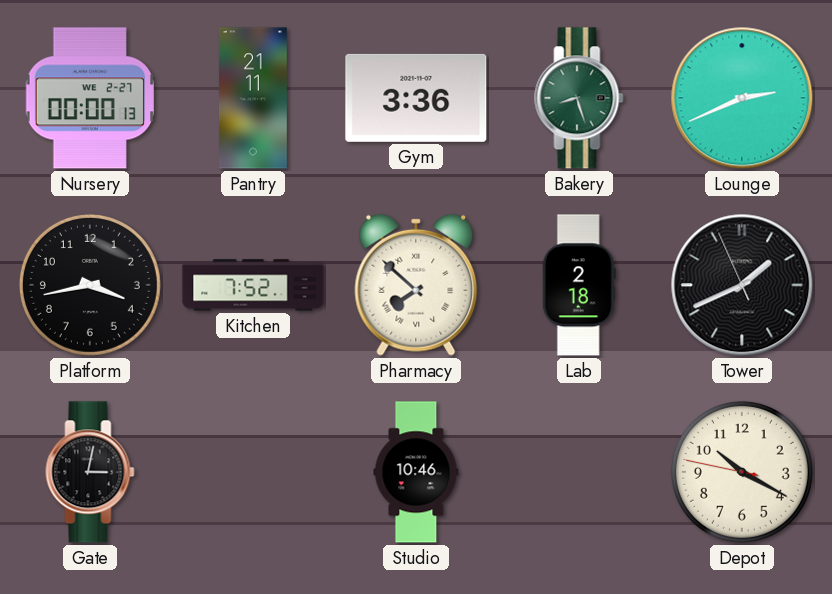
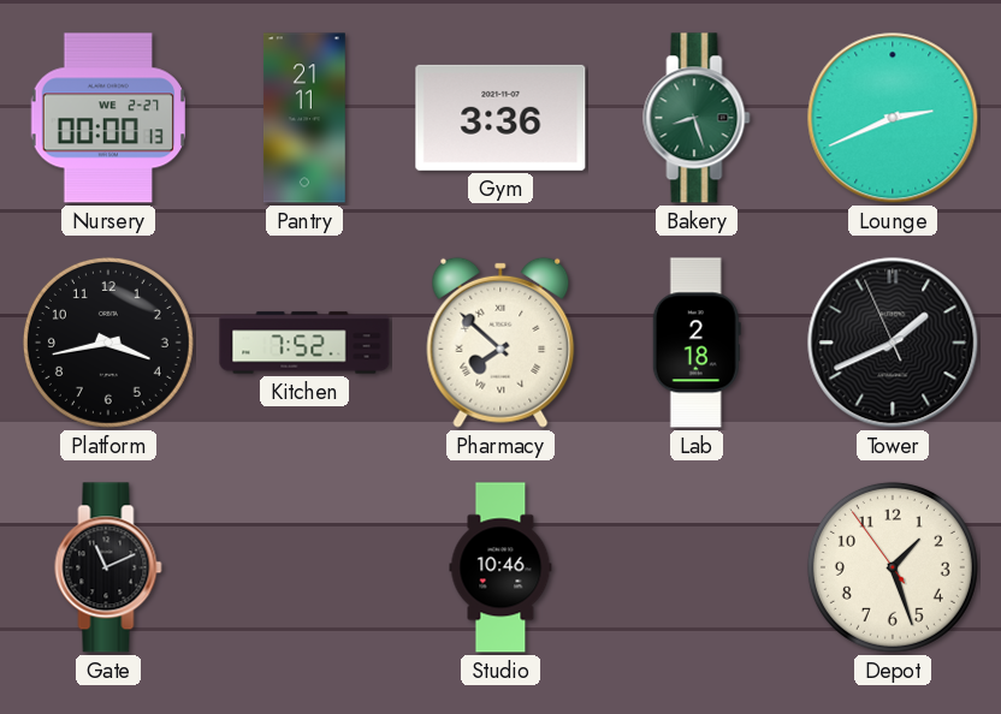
Gate: 3:02 -> 11:11 (108, 567)
Depot: 10:19 -> 1:26 (893, 567)
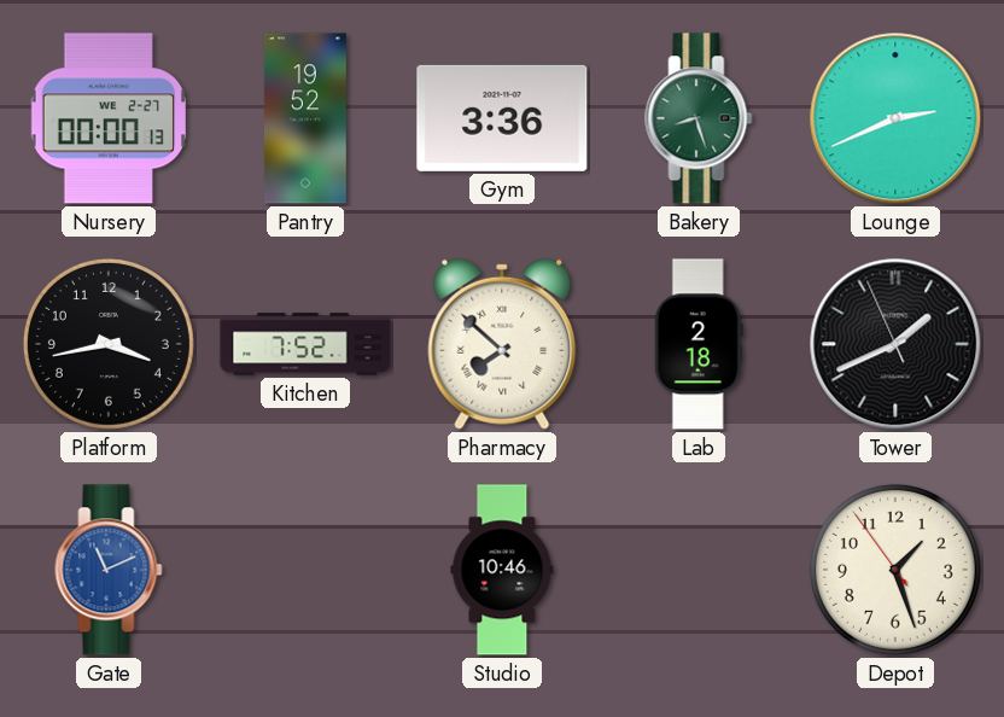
Pantry: 21:11 -> 19:52 (305, 118)
Gate dial: black -> blue (109, 570)
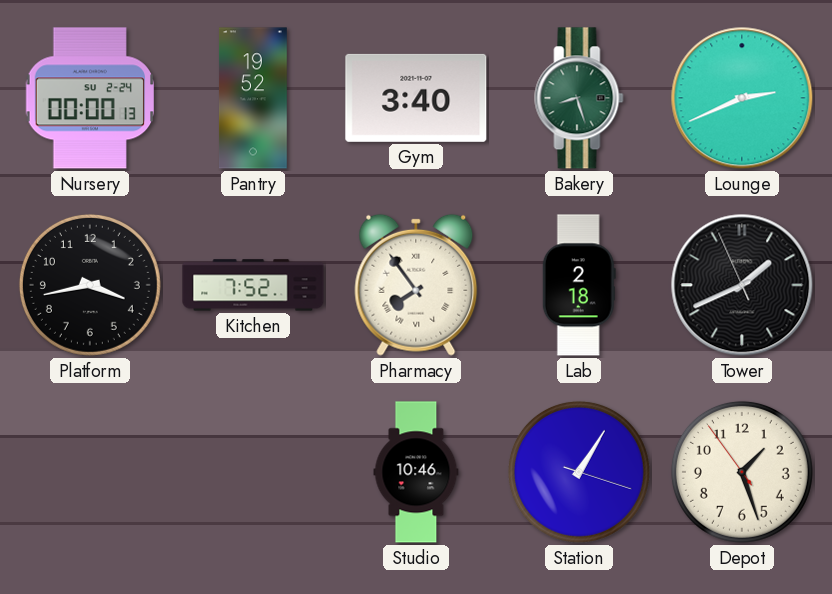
Nursery date: WE 2-27 -> SU 2-24 (90, 98)
Gym: 3:36 -> 3:40 (416, 98)
Pharmacy: 7:52 -> 7:54 (416, 285)
Gate: 11:11 -> none (109, 570)
Station: none -> 1:05 (579, 472)
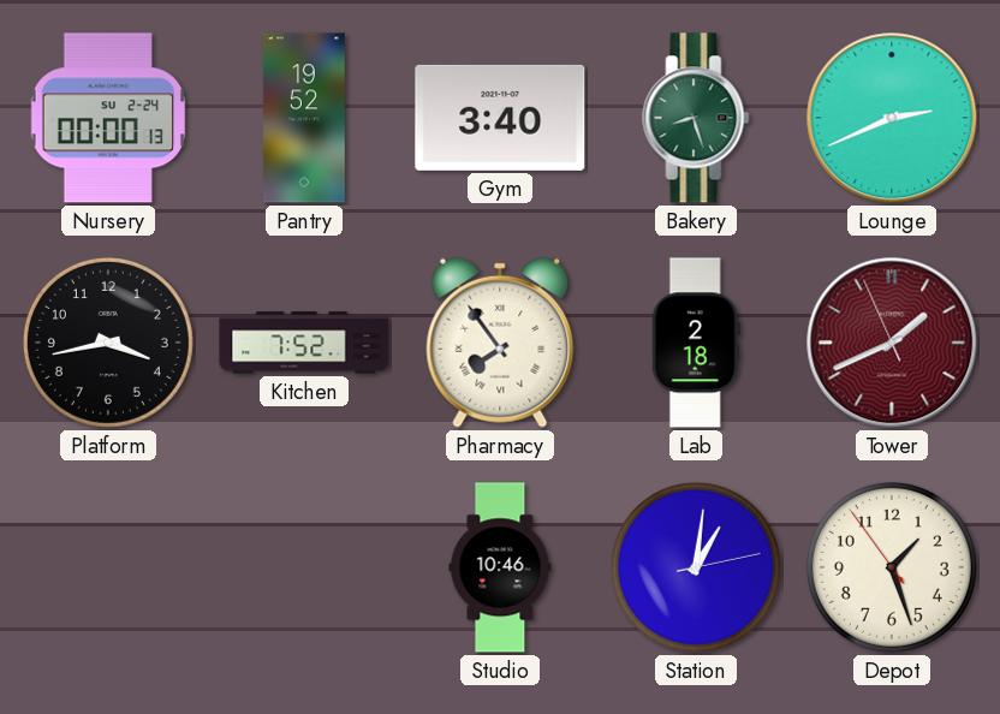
Tower dial: black -> burgundy (892, 343)
Station: 1:05 -> 1:01 (696, 567)
